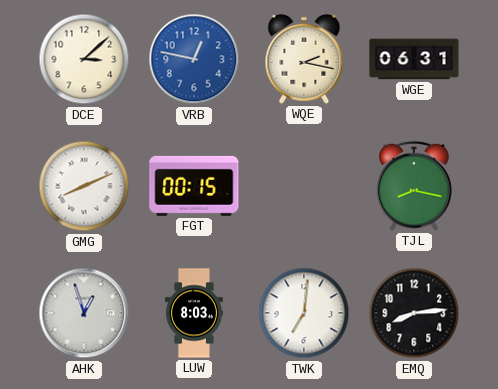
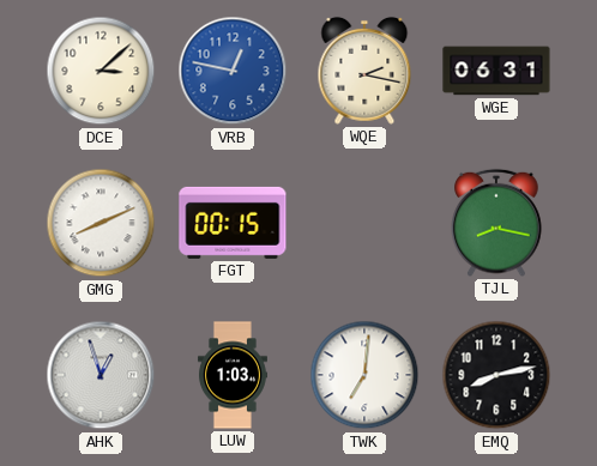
LUW: 8:03 -> 1:03 (233, 375)
EMQ: 8:14 -> 8:13 (496, 375)
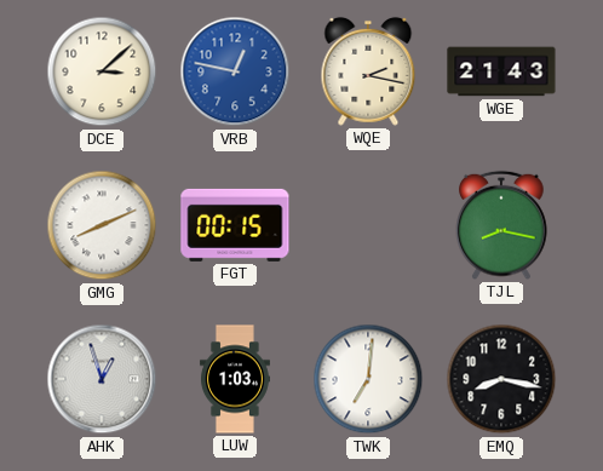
WGE: 06:31 -> 21:43 (501, 71)
EMQ: 8:13 -> 8:17 (501, 379)
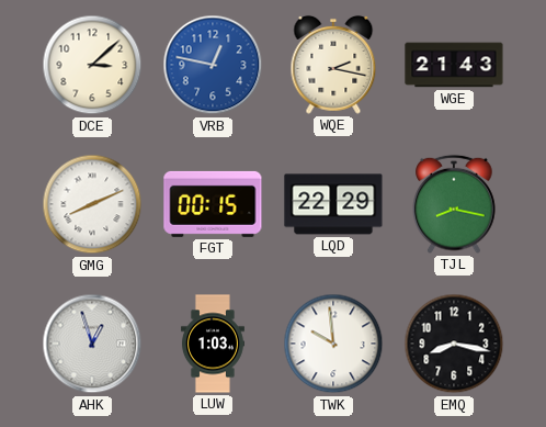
LQD: none -> 22:29 (333, 204)
TWK: 7:01 -> 9:59 (333, 344)
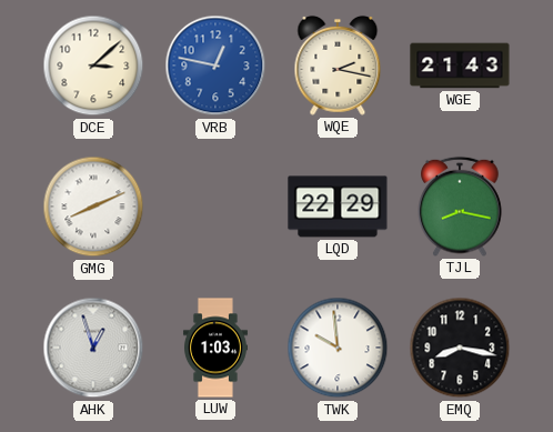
FGT: 00:15 -> none (213, 204)
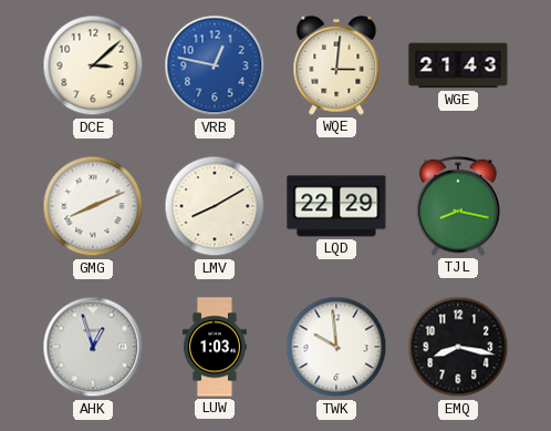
WQE: 2:17 -> 3:01 (336, 65)
LMV: none -> 8:10 (215, 206)
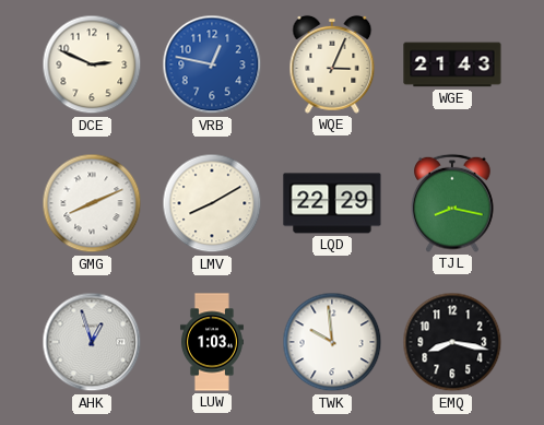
DCE: 3:08 -> 2:49 (92, 64)
WQE: 3:01 -> 3:04 (332, 64)
